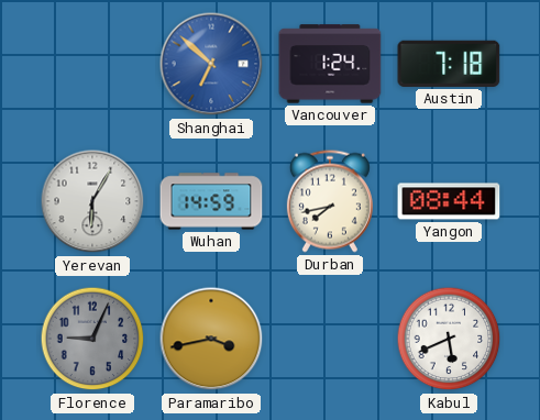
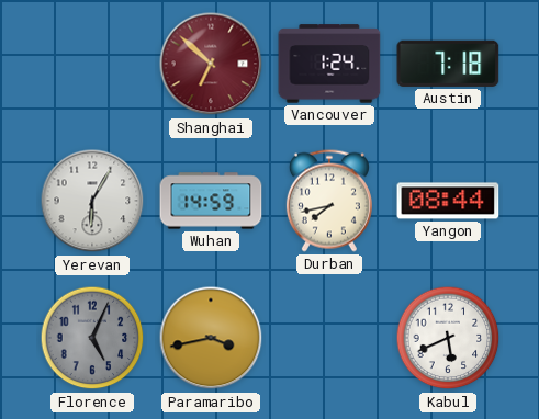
Shanghai dial: blue -> burgundy (211, 64)
Florence: 9:04 -> 5:04 (92, 338)
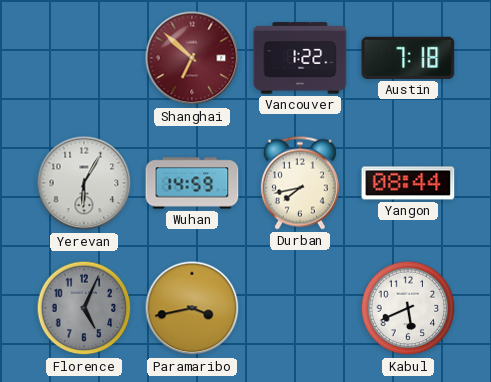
Vancouver: 1:24 -> 1:22 (300, 58)
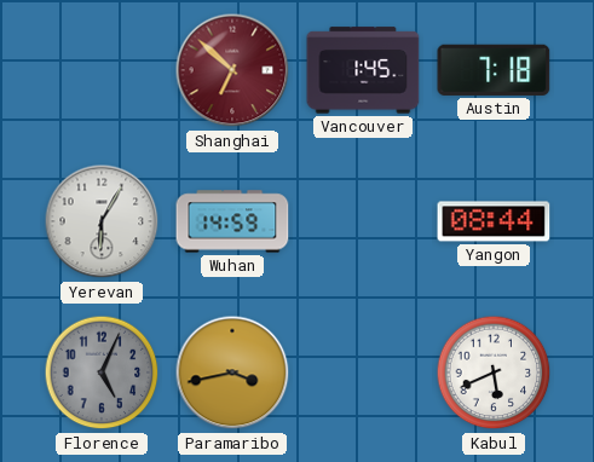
Vancouver: 1:22 -> 1:45 (363, 70)
Durban: 7:43 -> none (300, 183)
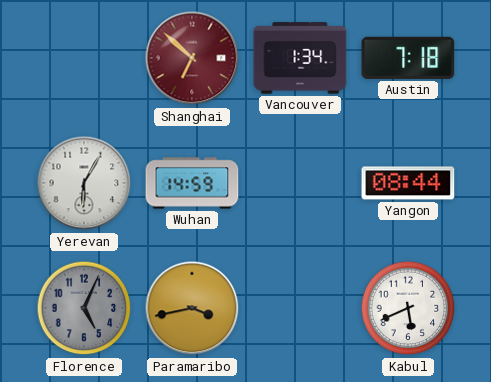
Vancouver: 1:45 -> 1:34 (300, 58)
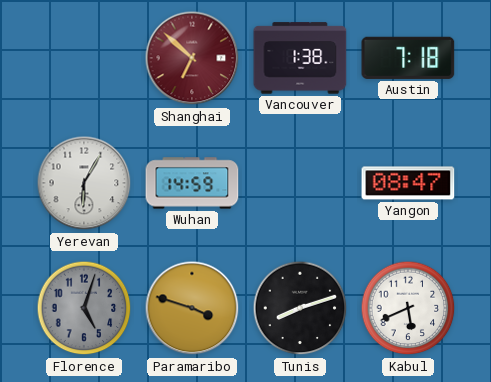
Vancouver: 1:34 -> 1:38 (300, 58)
Yangon: 08:44 -> 08:47 (408, 183)
Florence: 5:04 -> 5:03 (84, 308)
Paramaribo: 3:43 -> 3:48 (192, 308)
Tunis: none -> 8:12 (300, 308)
